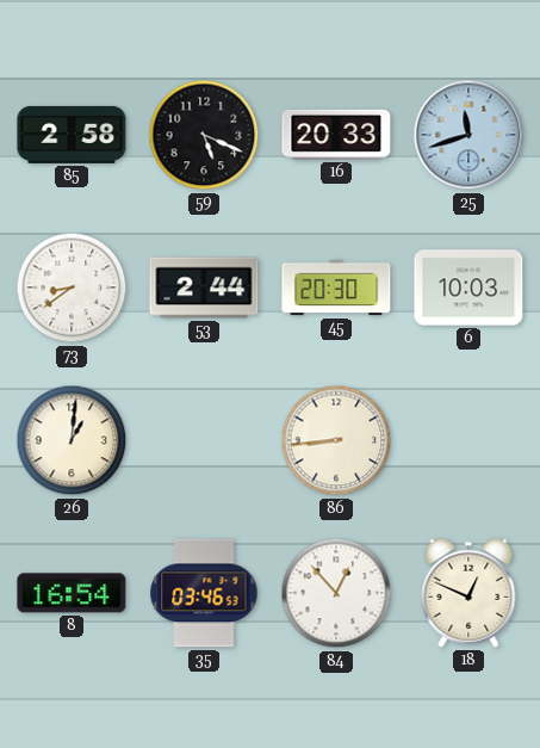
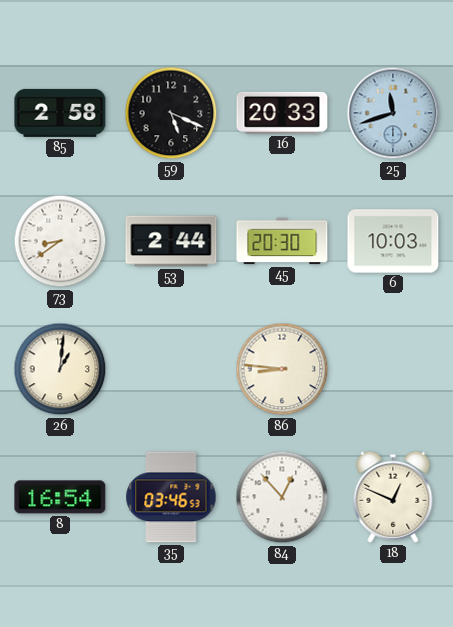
86: 8:44 -> 8:46 (282, 369)
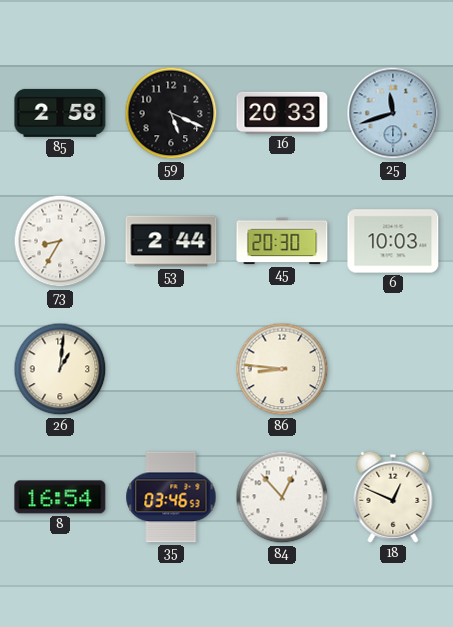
73: 8:39 -> 8:35 (60, 241)
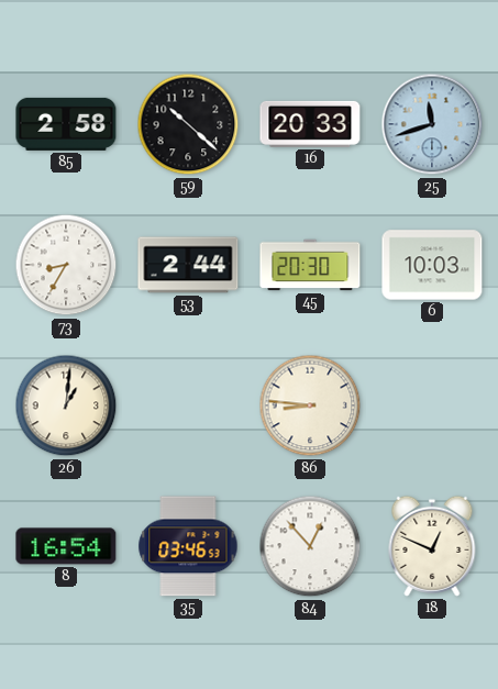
59: 5:19 -> 10:22 (188, 124)
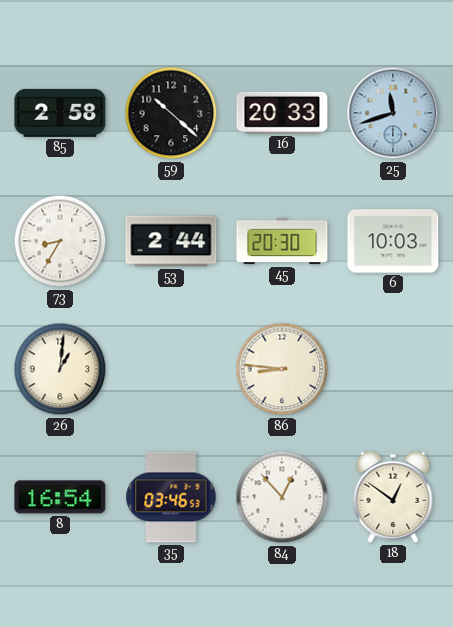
18: 12:49 -> 12:51 (393, 497)
